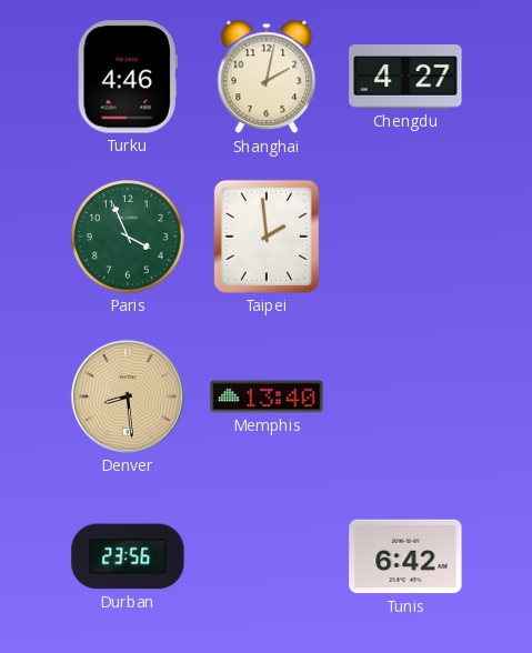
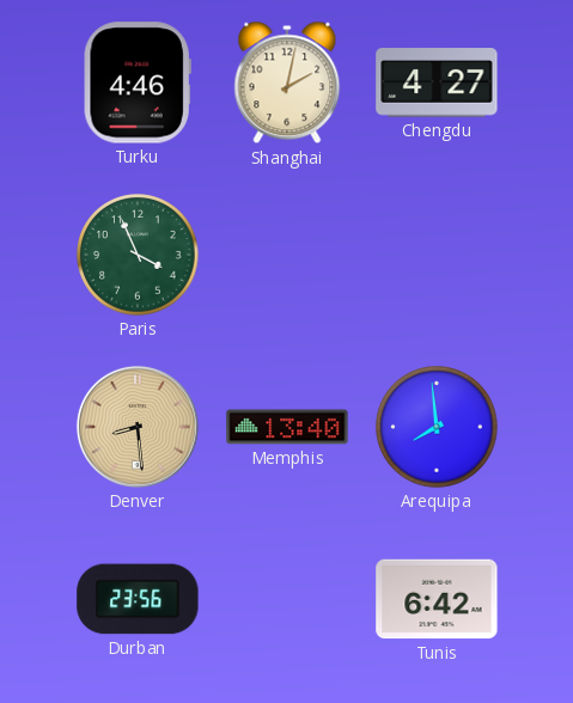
Taipei: 1:59 -> none (267, 237)
Arequipa: none -> 7:59 (437, 427)
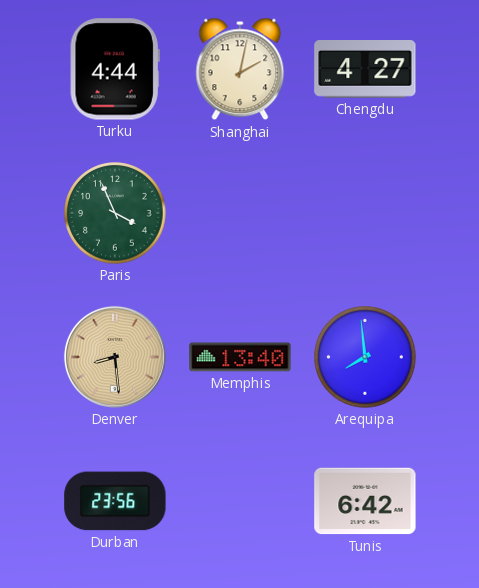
Turku: 4:46 -> 4:44 (115, 69)
